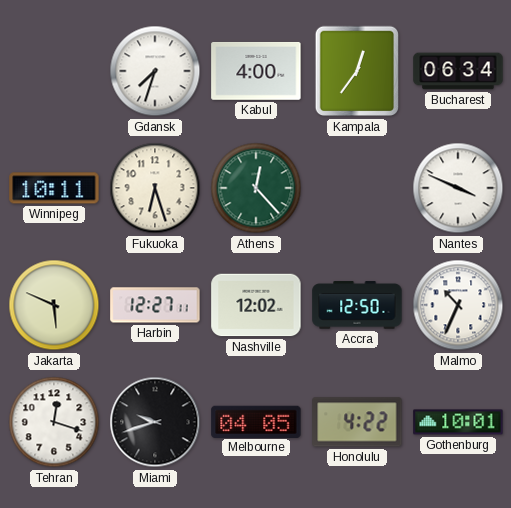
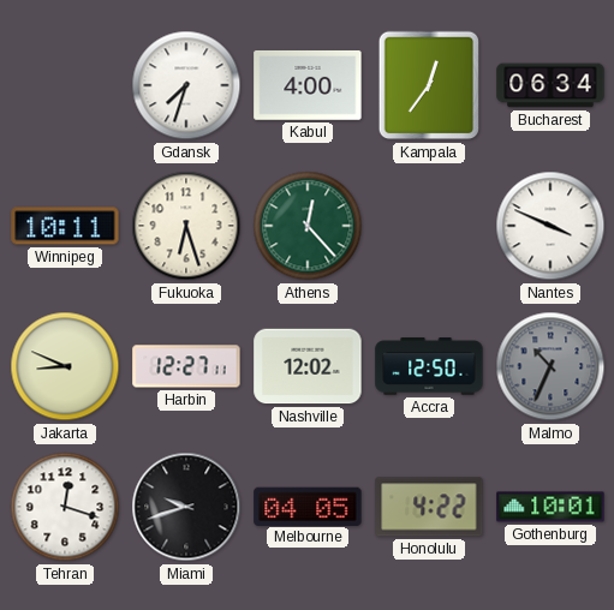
Jakarta: 5:49 -> 8:49 (65, 366)
Malmo dial: white -> grey (550, 366)
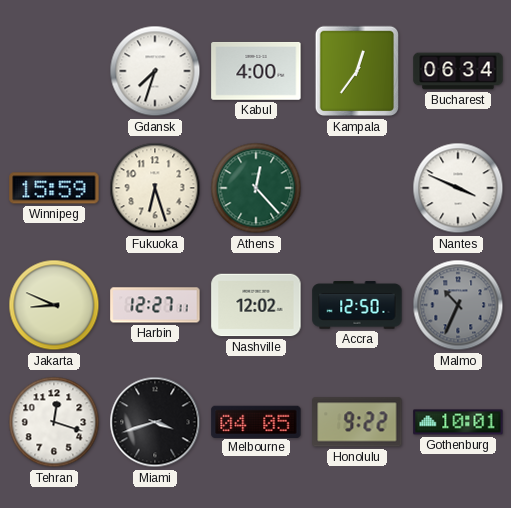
Winnipeg: 10:11 -> 15:59 (54, 188)
Miami: 9:42 -> 3:42 (155, 422)
Honolulu: 4:22 -> 9:22 (357, 422)
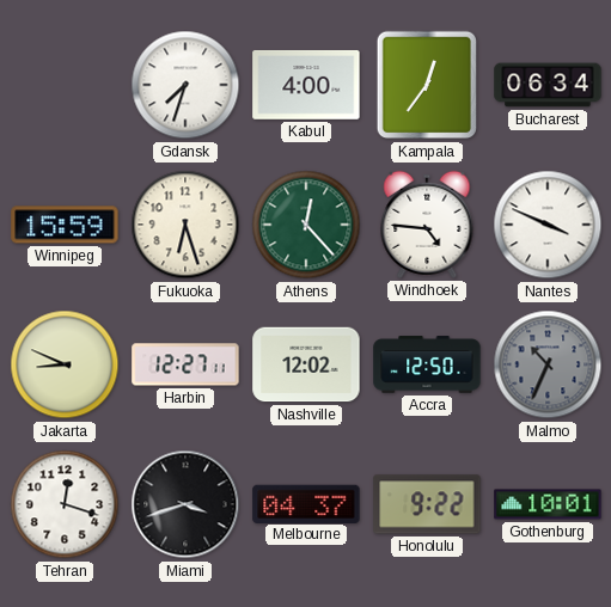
Windhoek: none -> 4:46 (427, 225)
Melbourne: 04:05 -> 04:37 (306, 503)
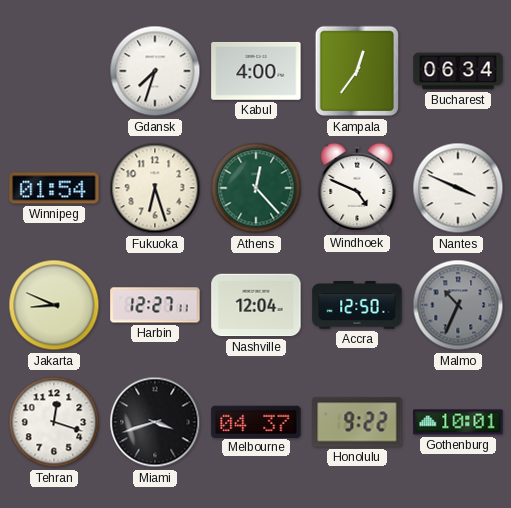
Winnipeg: 15:59 -> 01:54 (54, 188)
Windhoek: 4:46 -> 4:49 (357, 188)
Nashville: 12:02 -> 12:04 (256, 305)
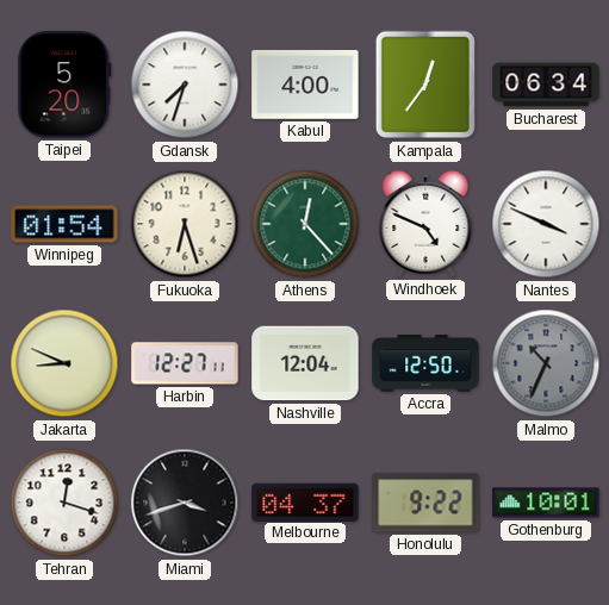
Taipei: none -> 5:20 (64, 85)
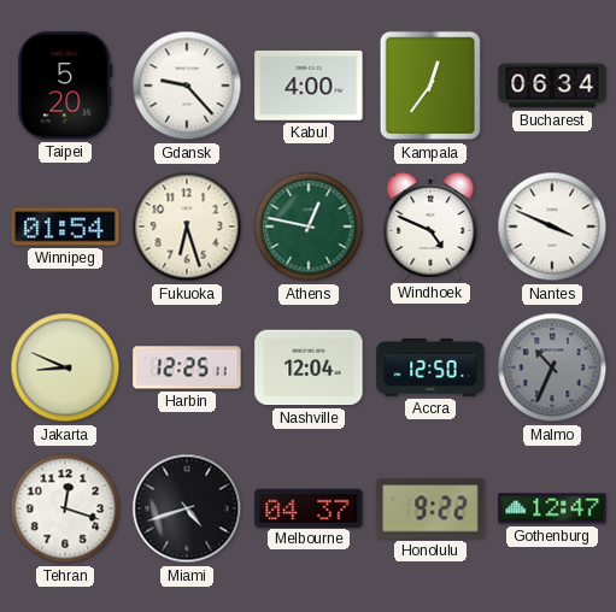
Gdansk: 7:33 -> 9:23 (187, 86)
Athens: 12:23 -> 12:47 (309, 226)
Harbin: 12:27 -> 12:25 (187, 367)
Miami: 3:42 -> 4:42 (187, 508)
Gothenburg: 10:01 -> 12:47 (552, 508)
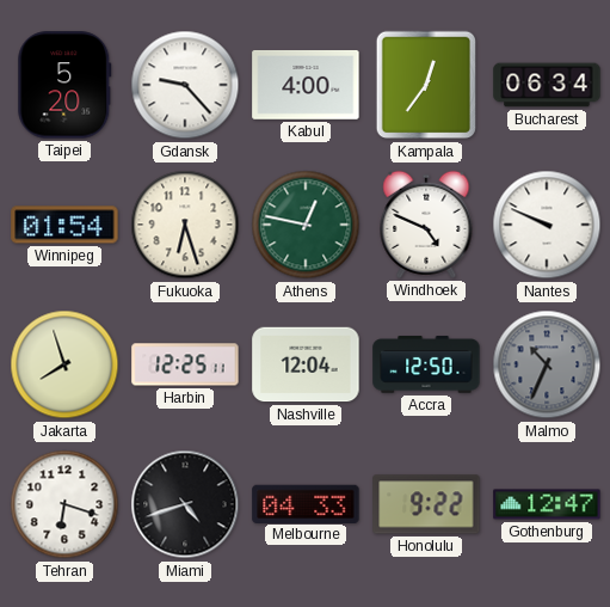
Nantes: 3:49 -> 9:49 (547, 225)
Jakarta: 8:49 -> 7:57 (64, 364)
Tehran: 12:18 -> 6:18 (64, 504)
Melbourne: 04:37 -> 04:33 (306, 503)
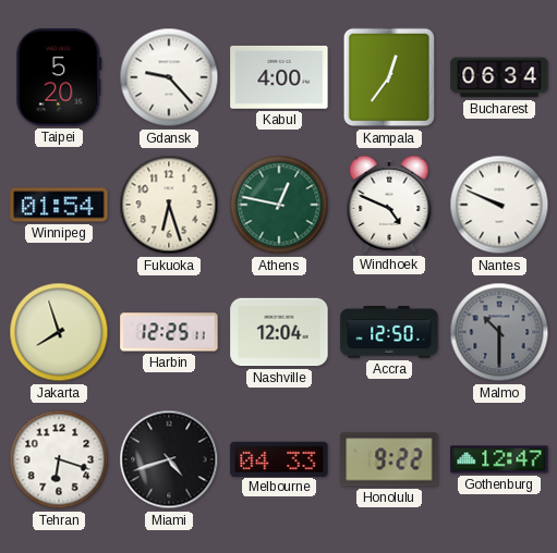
Malmo: 10:34 -> 10:30 (499, 332)
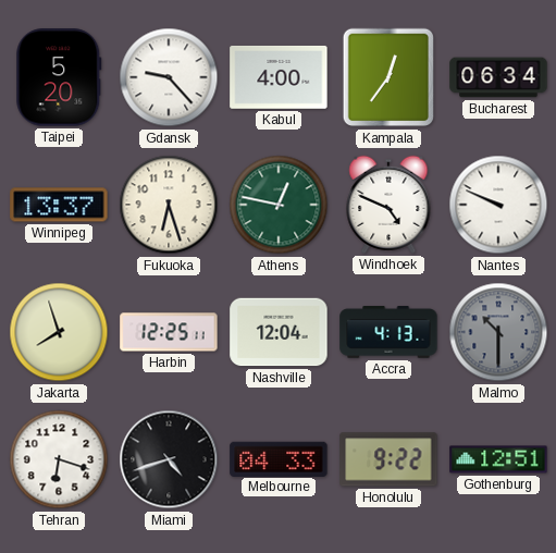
Winnipeg: 01:54 -> 13:37 (59, 205)
Accra: 12:50 -> 4:13 (388, 332)
Gothenburg: 12:47 -> 12:51 (498, 459)
